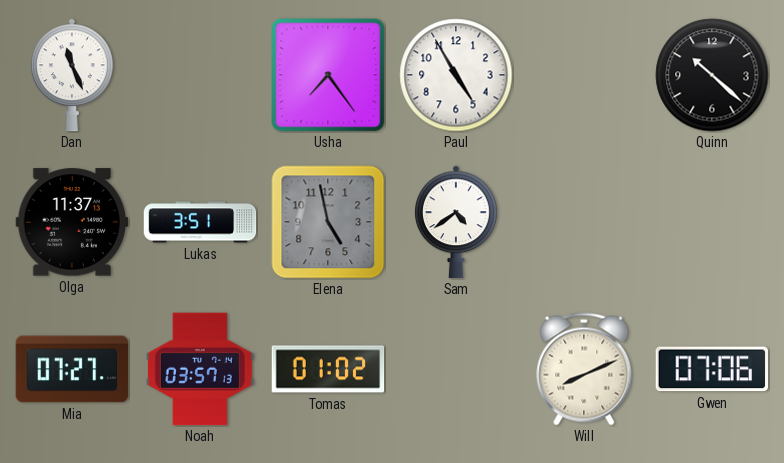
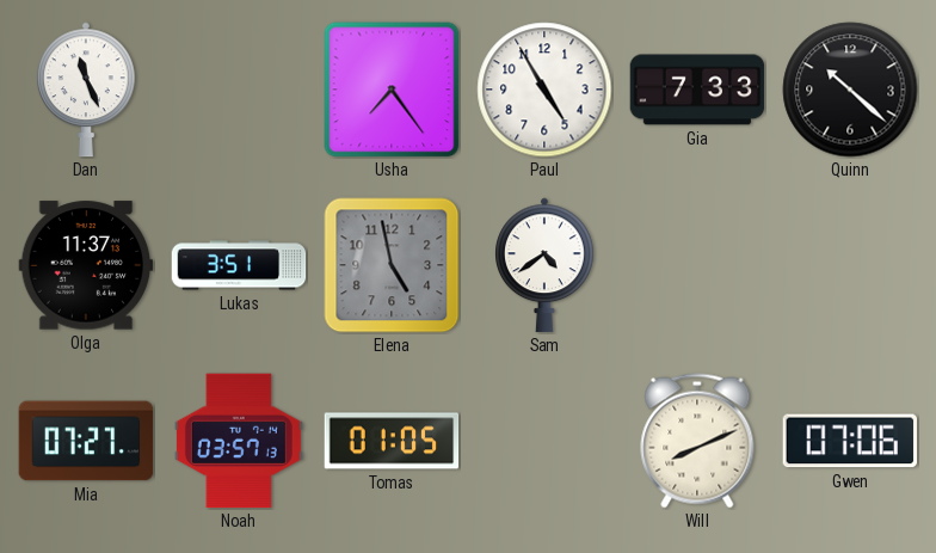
Gia: none -> 7:33 (697, 90)
Tomas: 01:02 -> 01:05 (392, 441)
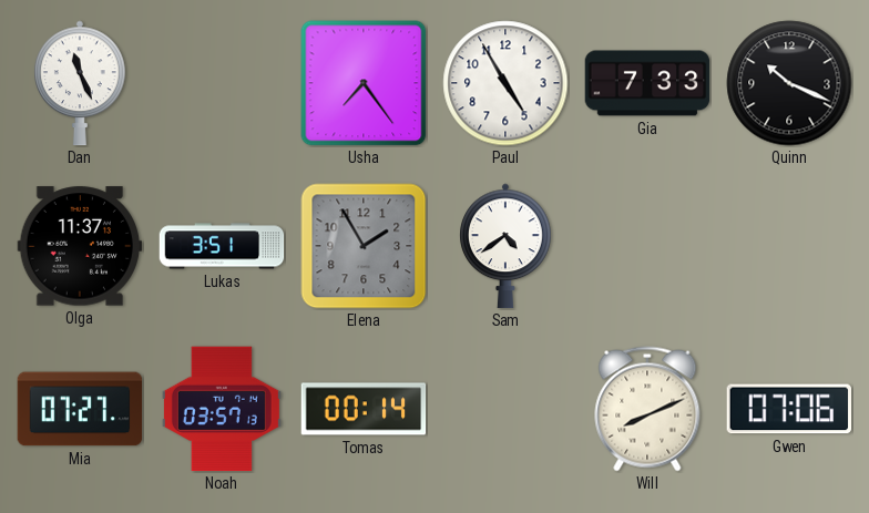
Quinn: 10:22 -> 10:19 (789, 83)
Elena: 4:58 -> 1:55 (364, 246)
Tomas: 01:05 -> 00:14 (364, 409)
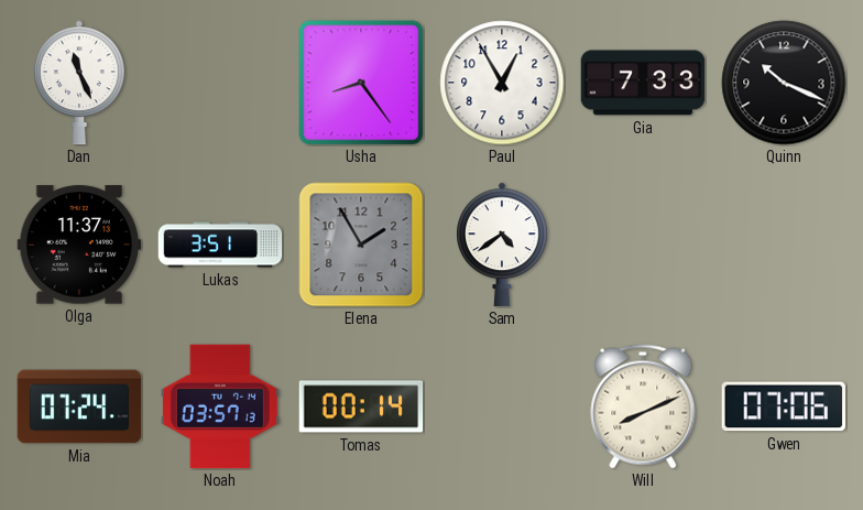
Usha: 7:24 -> 8:24 (361, 83)
Paul: 4:55 -> 12:55 (502, 83)
Mia: 07:27 -> 07:24 (79, 406)
